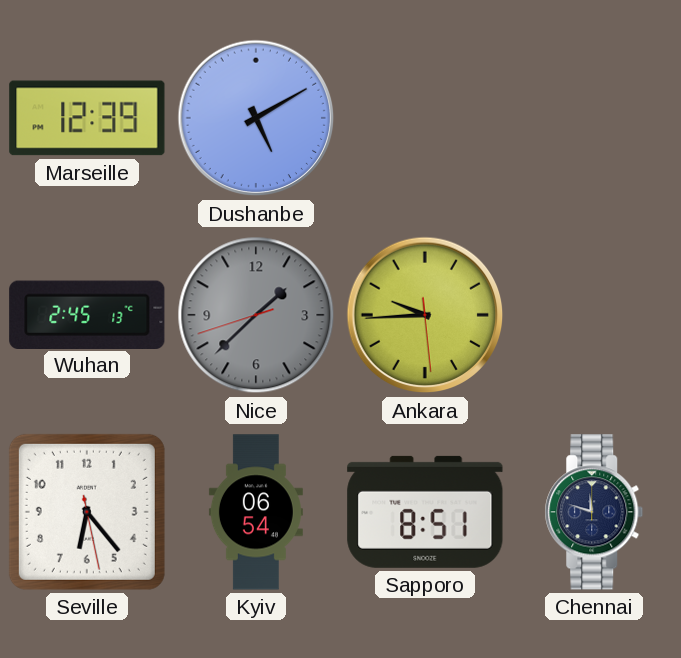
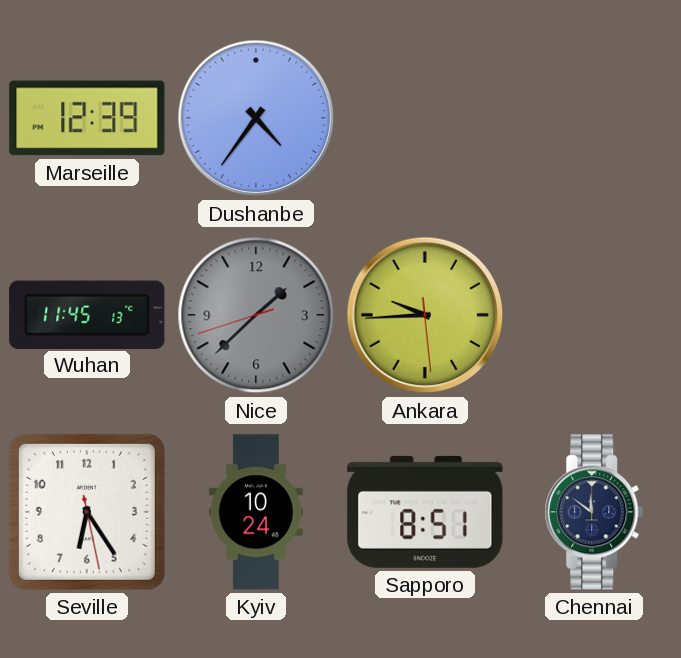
Dushanbe: 5:10 -> 4:36 (256, 118)
Wuhan: 2:45 -> 11:45 (87, 314)
Seville: 6:23 -> 6:24 (87, 512)
Kyiv: 06:54 -> 10:24 (256, 512)
Chennai: 11:48 -> 11:51 (594, 512)
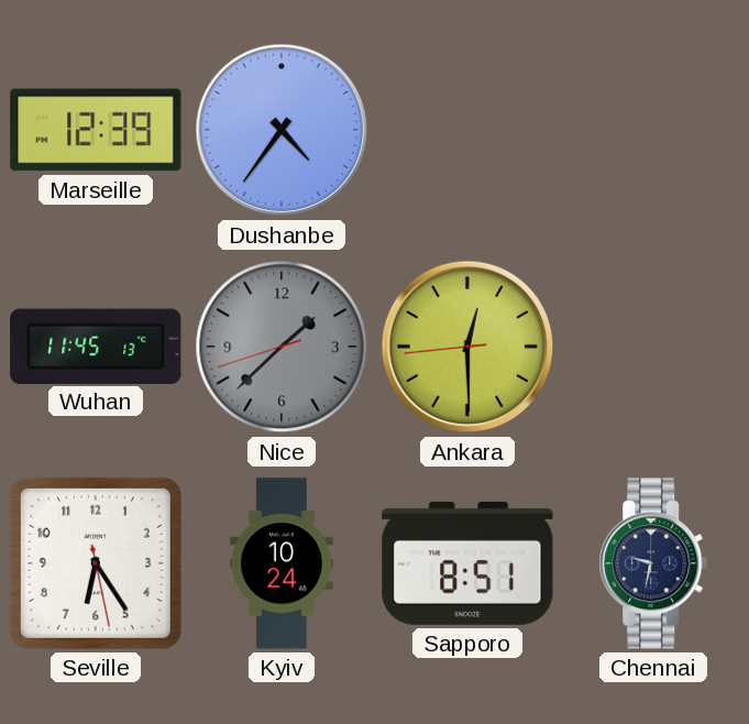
Ankara: 9:44 -> 12:29 (467, 347)
Chennai: 11:51 -> 9:32 (653, 563)
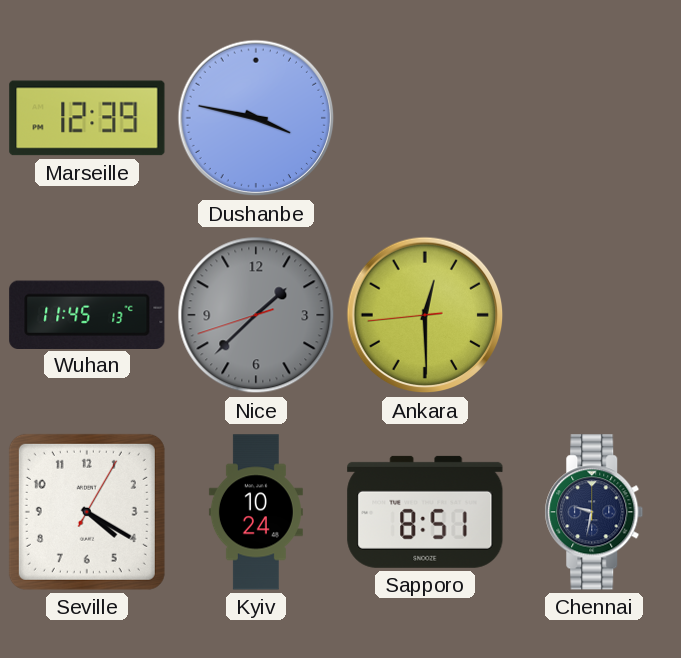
Dushanbe: 4:36 -> 3:47 (256, 118)
Seville: 6:24 -> 4:20 (87, 512)
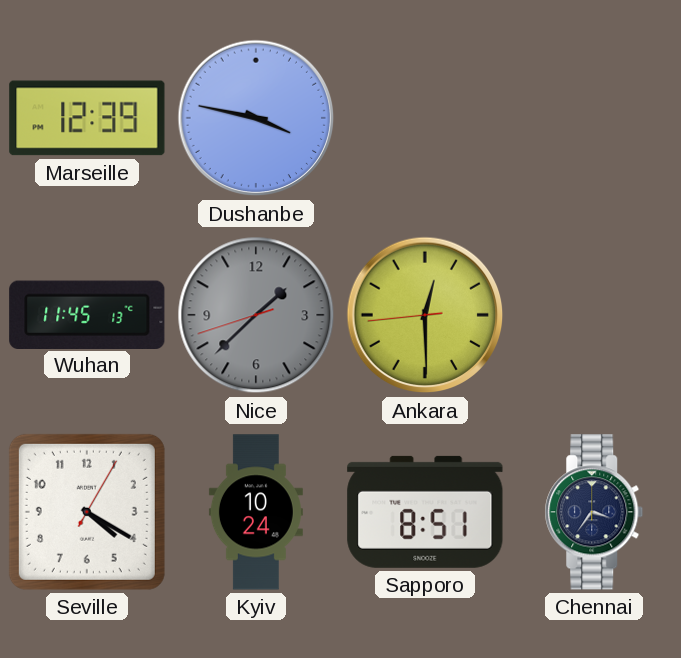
Chennai: 9:32 -> 3:36 (594, 512)
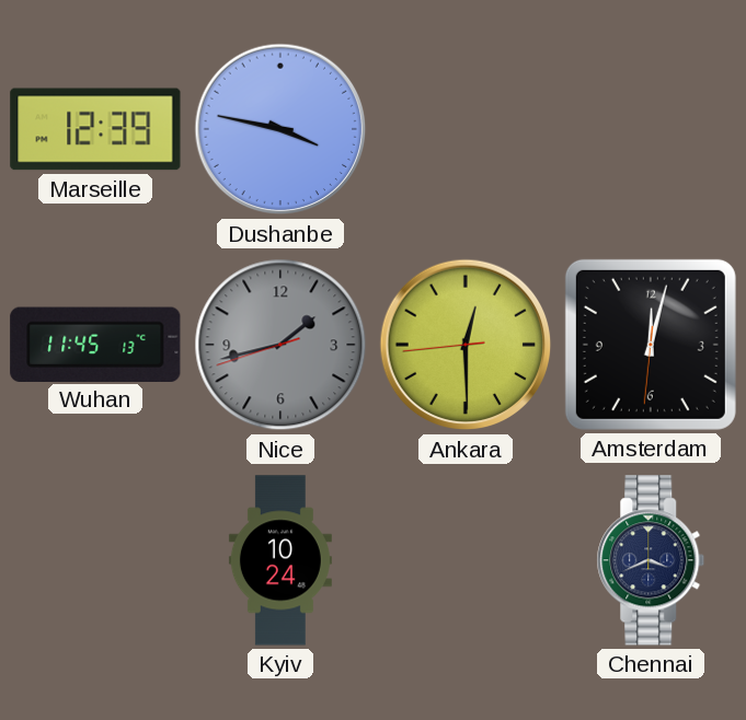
Nice: 1:37 -> 1:42 (280, 345)
Amsterdam: none -> 12:02 (651, 345)
Seville: 4:20 -> none (87, 512)
Sapporo: 8:51 -> none (425, 512)
Chennai: 3:36 -> 3:41 (651, 560)
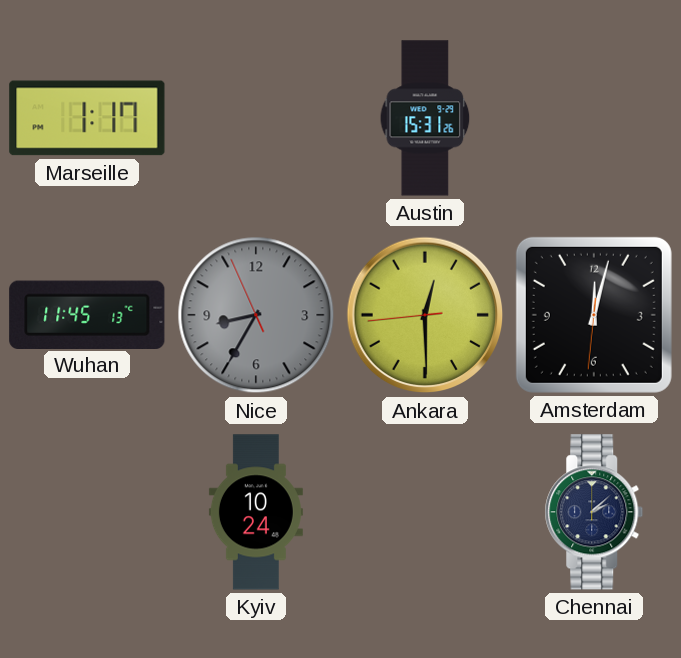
Marseille: 12:39 -> 1:17 (87, 118)
Dushanbe: 3:47 -> none (280, 129)
Austin: none -> 15:31 (425, 118)
Nice: 1:42 -> 8:34 (256, 315)
Chennai: 3:41 -> 2:08 (594, 512)
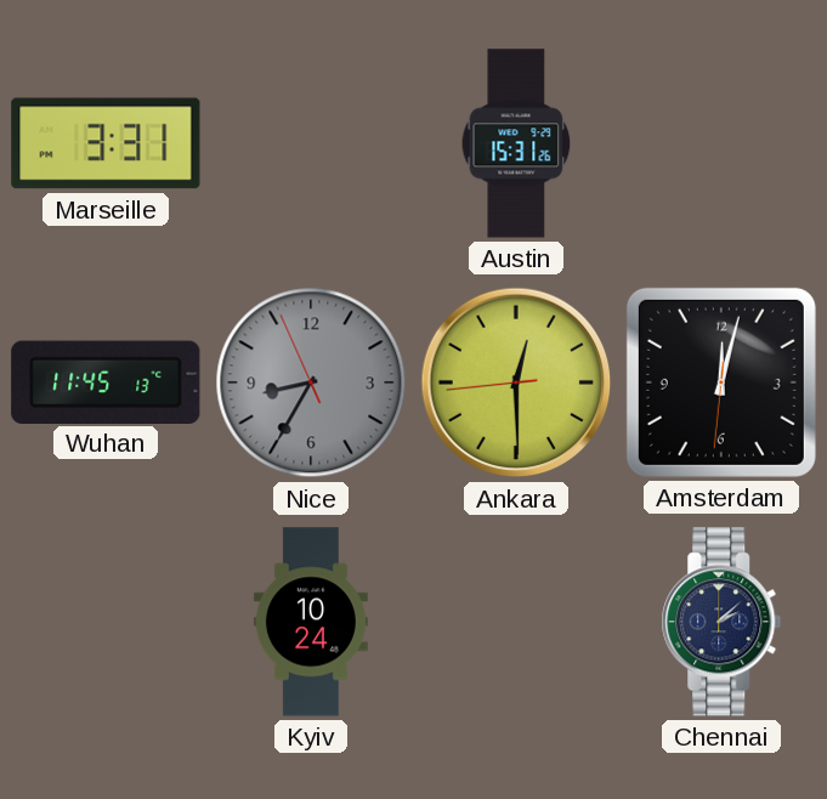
Marseille: 1:17 -> 3:31 (106, 143)
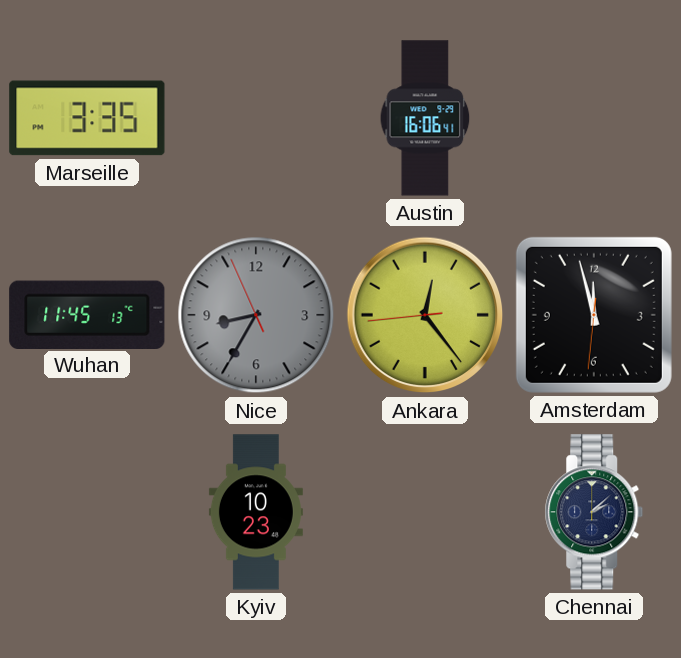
Marseille: 3:31 -> 3:35 (87, 118)
Austin: 15:31 -> 16:06 (425, 118)
Ankara: 12:29 -> 12:23 (425, 315)
Amsterdam: 12:02 -> 11:57 (594, 315)
Kyiv: 10:24 -> 10:23 (256, 512)
